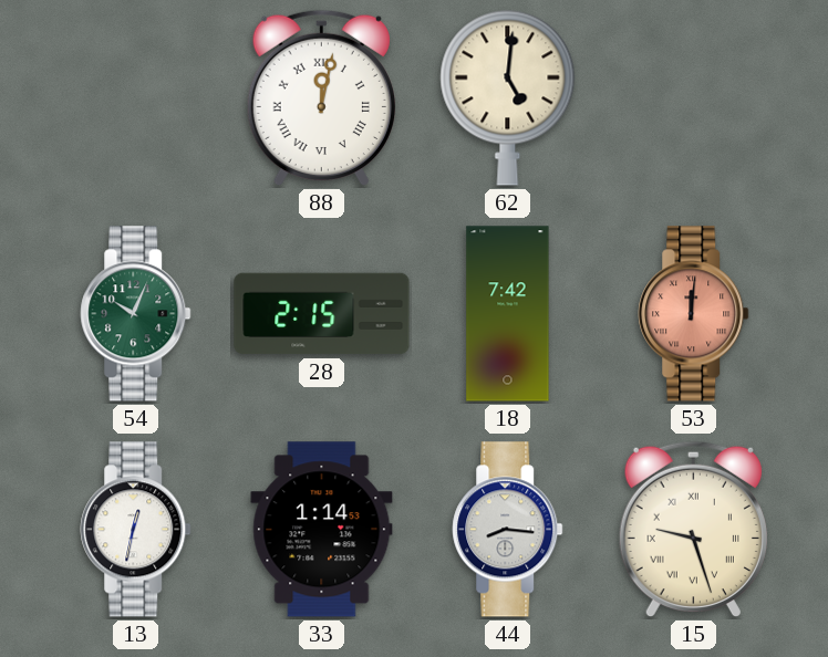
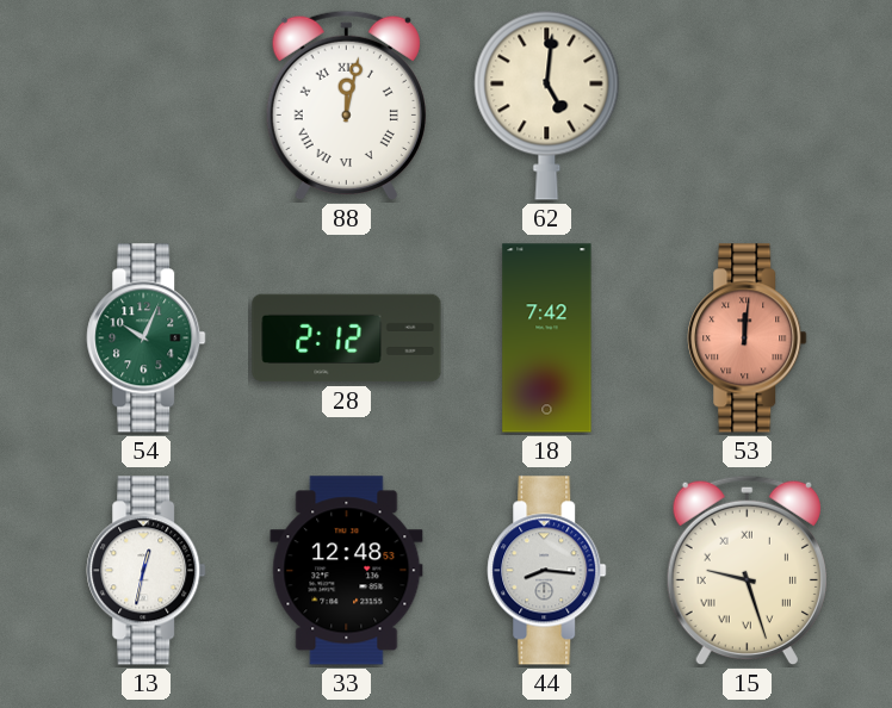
28: 2:15 -> 2:12 (347, 339)
33: 1:14 -> 12:48 (347, 571)
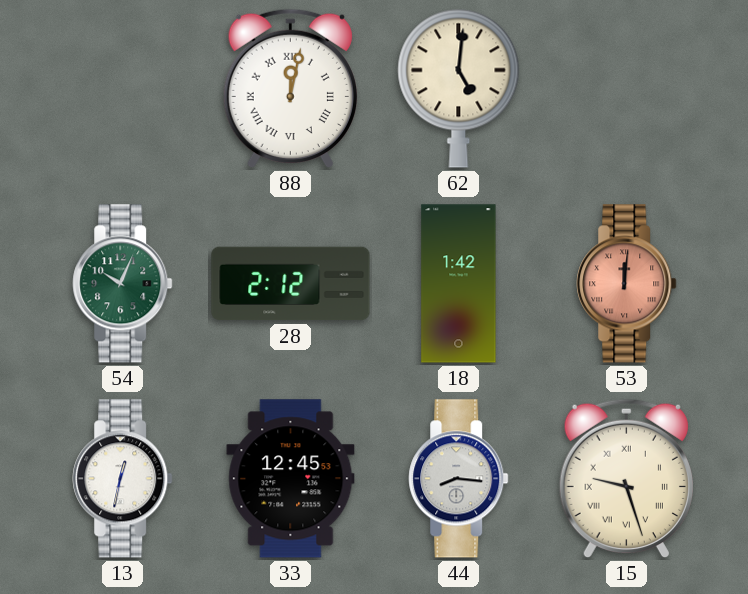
18: 7:42 -> 1:42 (459, 284)
33: 12:48 -> 12:45 (291, 479)
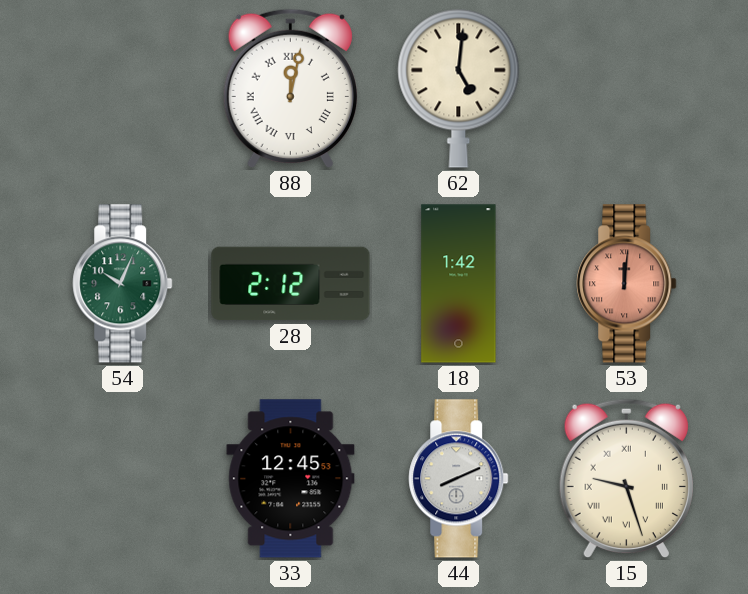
13: 12:32 -> none (123, 479)
44: 8:16 -> 8:11 (459, 479)
